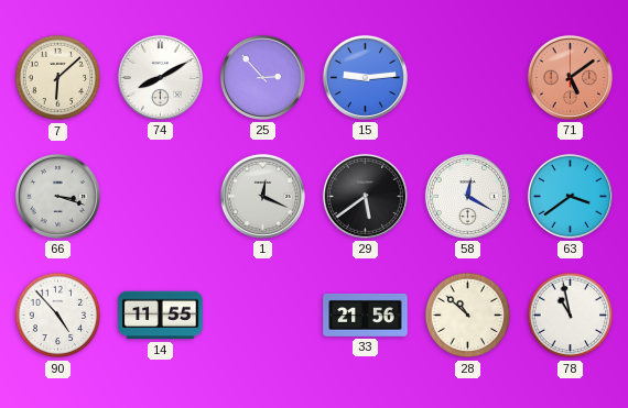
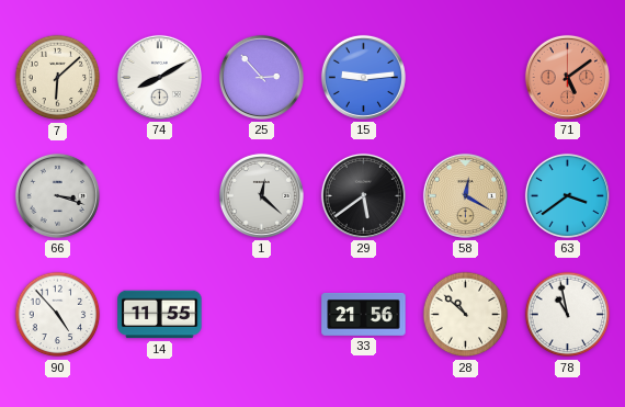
1: 12:19 -> 12:22 (261, 195)
58 dial: white -> champagne (465, 195)
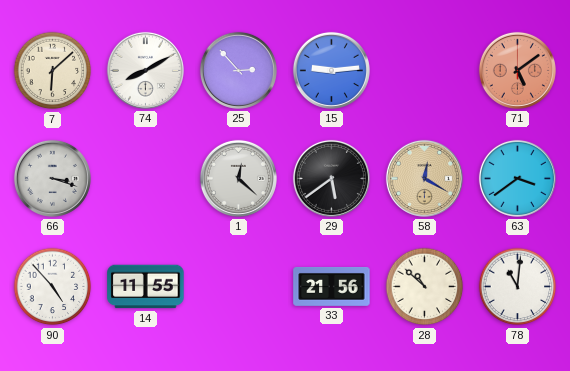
78: 10:58 -> 11:01 (518, 287)
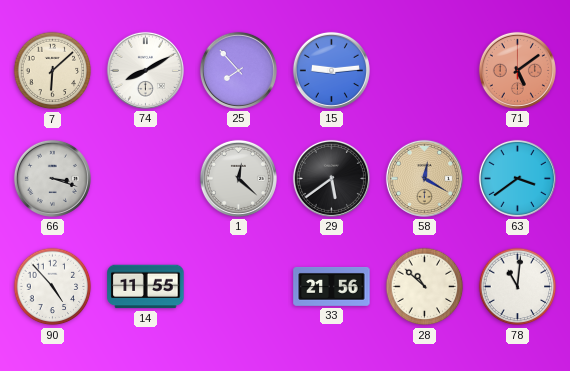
25: 2:53 -> 7:53 (238, 70)
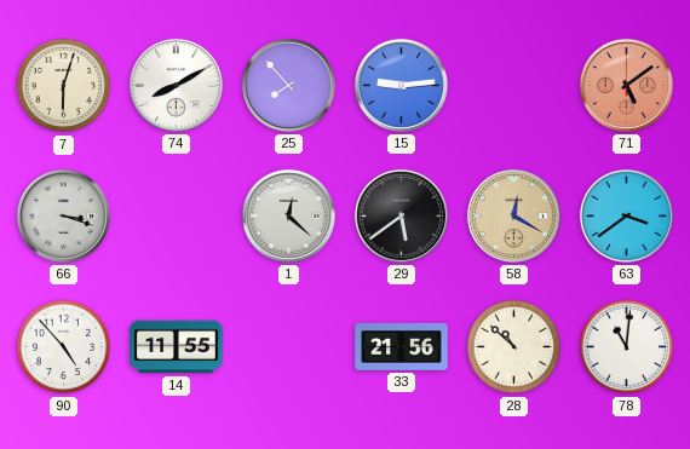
7: 6:08 -> 6:03 (64, 86)
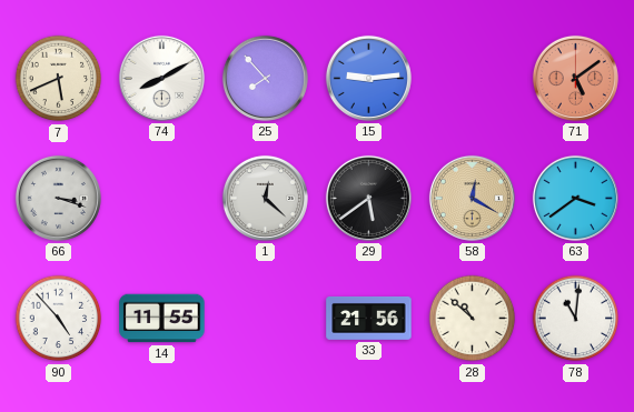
7: 6:03 -> 5:41 (59, 79)
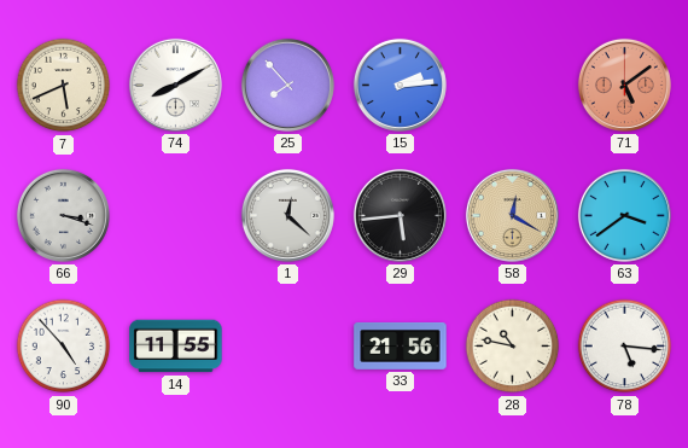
15: 9:14 -> 2:14 (400, 85)
29: 5:39 -> 5:44 (400, 215)
28: 10:52 -> 10:47 (513, 347)
78: 11:01 -> 5:16 (625, 347)
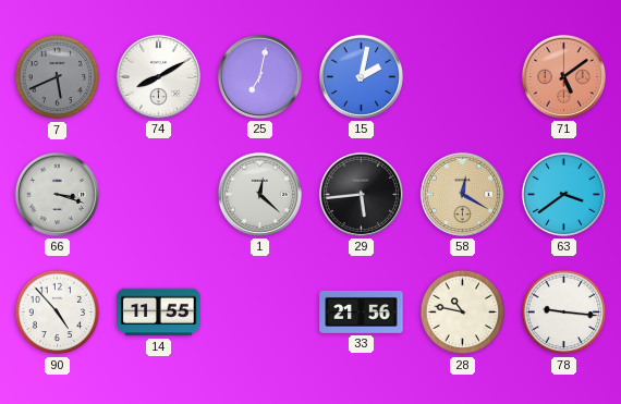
7 dial: cream -> grey (58, 77)
25: 7:53 -> 7:02 (259, 76)
15: 2:14 -> 2:02 (361, 76)
78: 5:16 -> 9:16 (564, 313)
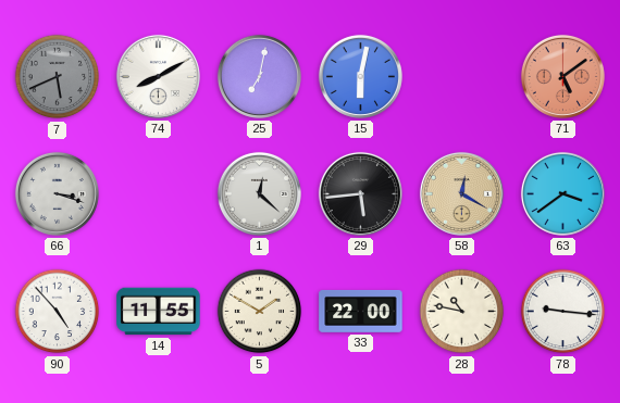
15: 2:02 -> 6:02 (360, 76)
5: none -> 1:50 (260, 312)
33: 21:56 -> 22:00 (361, 311)
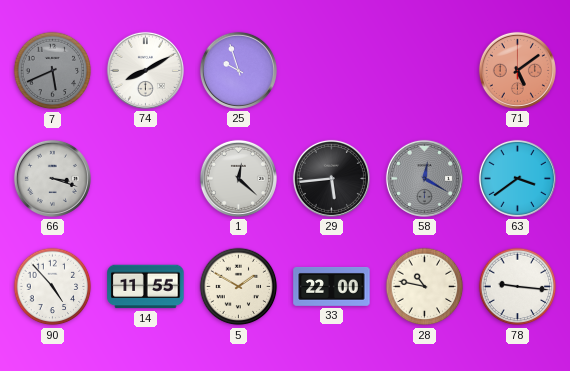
25: 7:02 -> 9:57 (238, 70)
15: 6:02 -> none (360, 76)
58 dial: champagne -> grey (424, 178)
